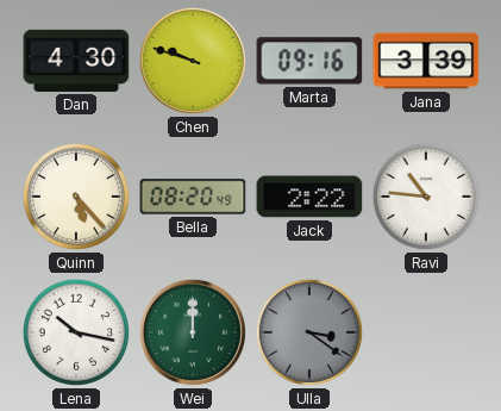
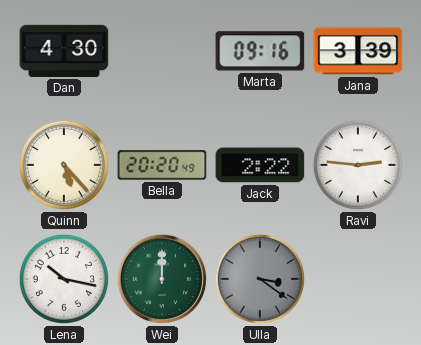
Chen: 9:48 -> none (193, 61)
Bella: 08:20 -> 20:20 (162, 165)
Ravi: 10:46 -> 2:46 (358, 165)
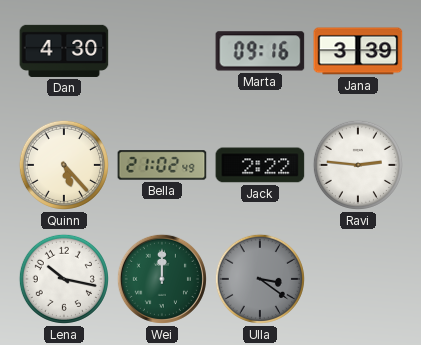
Bella: 20:20 -> 21:02 (162, 165)
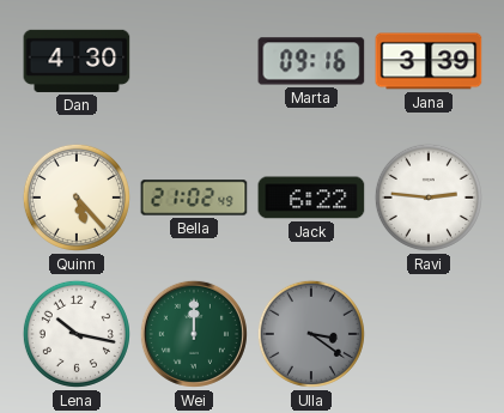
Jack: 2:22 -> 6:22 (311, 198)
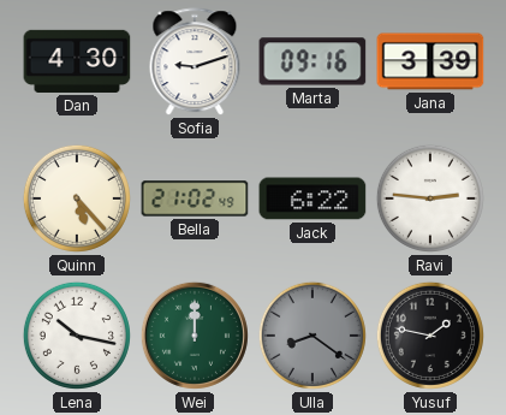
Sofia: none -> 9:12 (195, 63)
Ulla: 3:21 -> 8:21 (312, 336)
Yusuf: none -> 1:47 (430, 336)
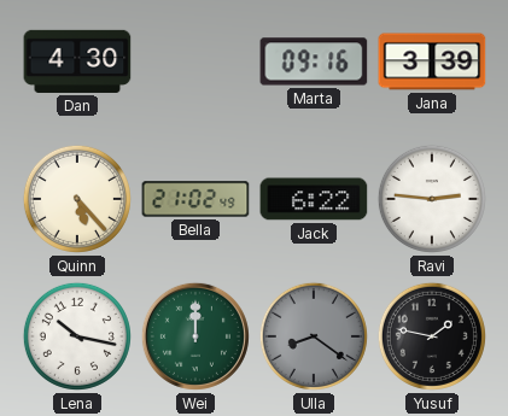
Sofia: 9:12 -> none (195, 63)
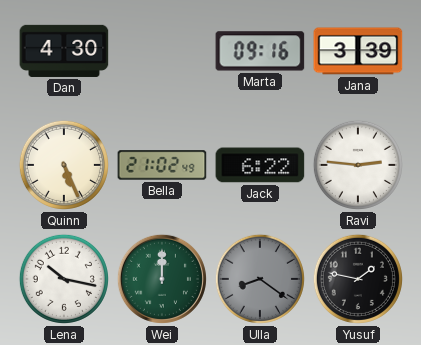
Quinn: 5:23 -> 5:26 (64, 165)
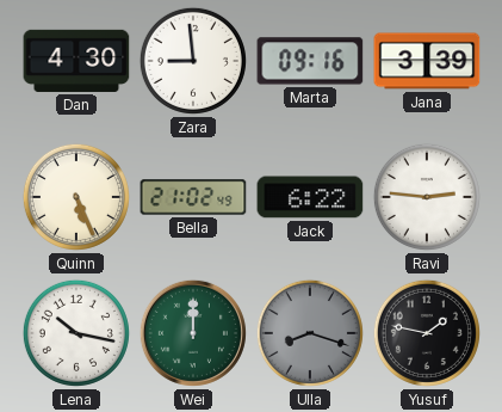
Zara: none -> 8:59 (193, 61)
Ulla: 8:21 -> 8:18 (310, 333)
